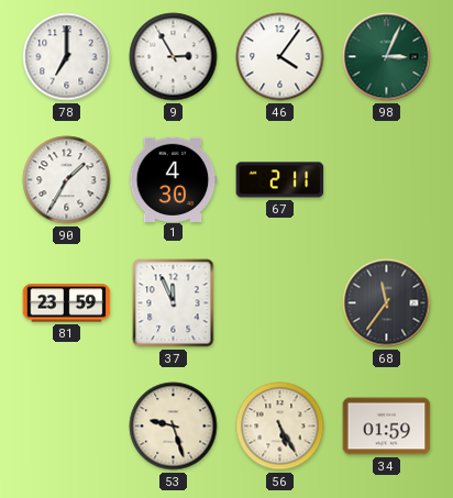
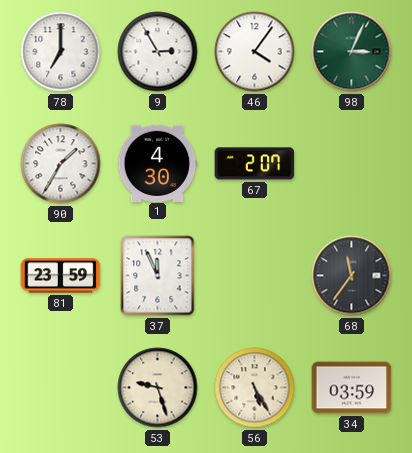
67: 2:11 -> 2:07 (255, 164)
34: 01:59 -> 03:59 (352, 388)
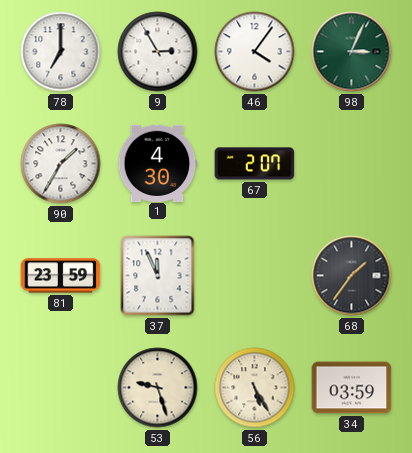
68: 11:36 -> 1:36 (352, 276)
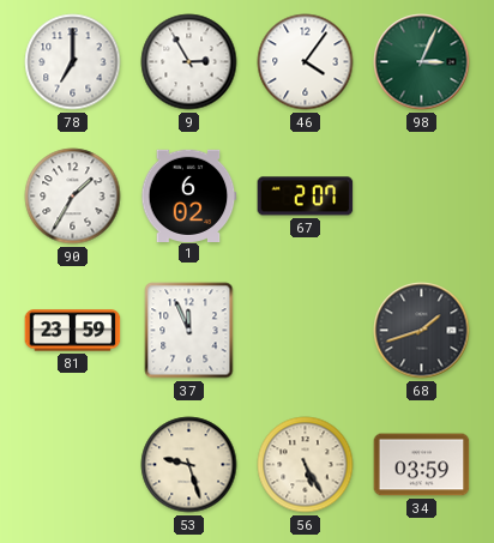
1: 4:30 -> 6:02 (189, 195)
68: 1:36 -> 1:42 (422, 331)
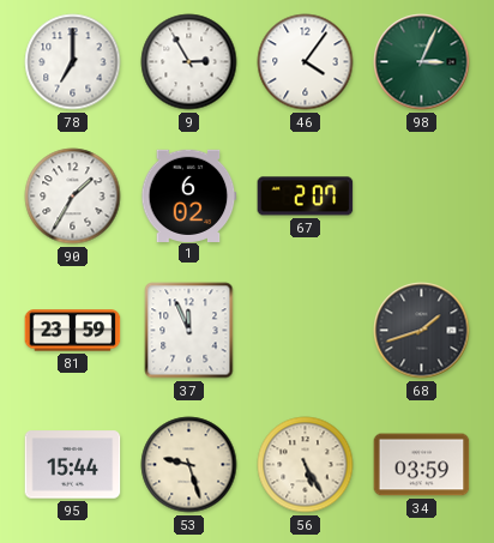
95: none -> 15:44 (73, 465)
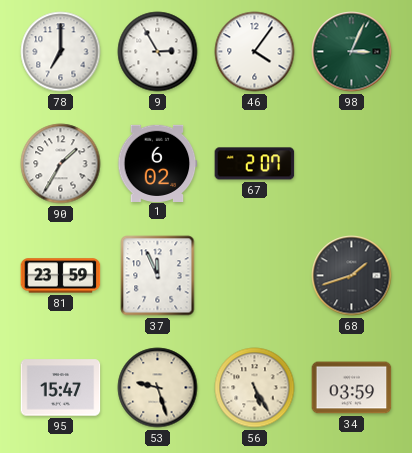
95: 15:44 -> 15:47 (61, 388)
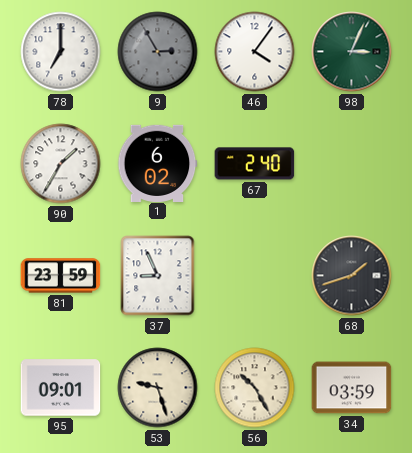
9 dial: white -> grey (158, 52)
67: 2:07 -> 2:40 (255, 164)
37: 11:56 -> 8:56 (158, 276)
95: 15:47 -> 09:01 (61, 388)
56: 5:25 -> 10:25 (255, 388)
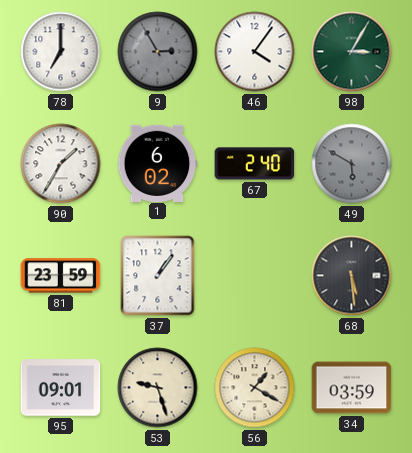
98: 3:04 -> 3:05 (352, 52)
49: none -> 5:50 (352, 164)
37: 8:56 -> 1:06 (158, 276)
68: 1:42 -> 5:29 (352, 276)
56: 10:25 -> 1:20 (255, 388)
